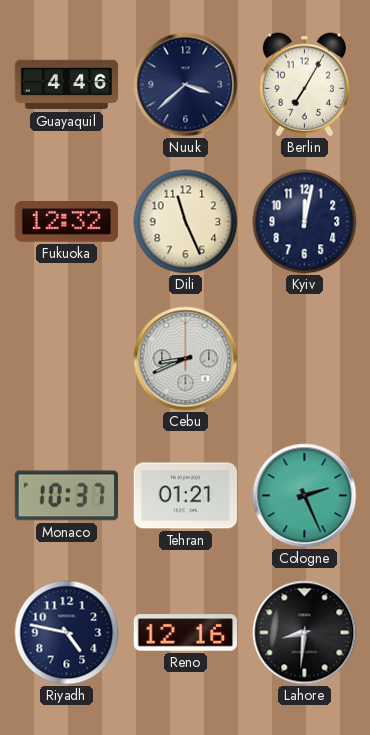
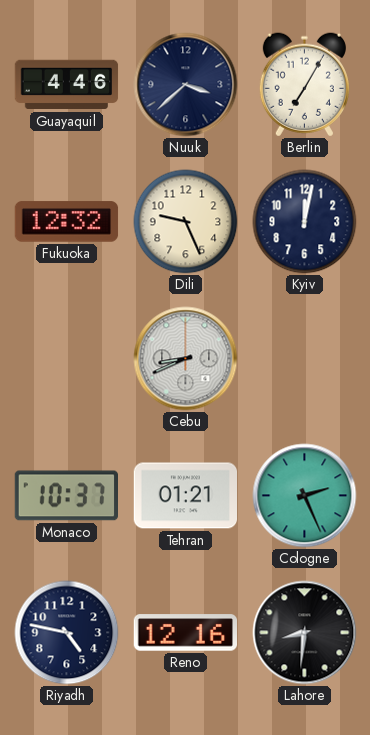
Dili: 11:26 -> 9:26 (186, 222)
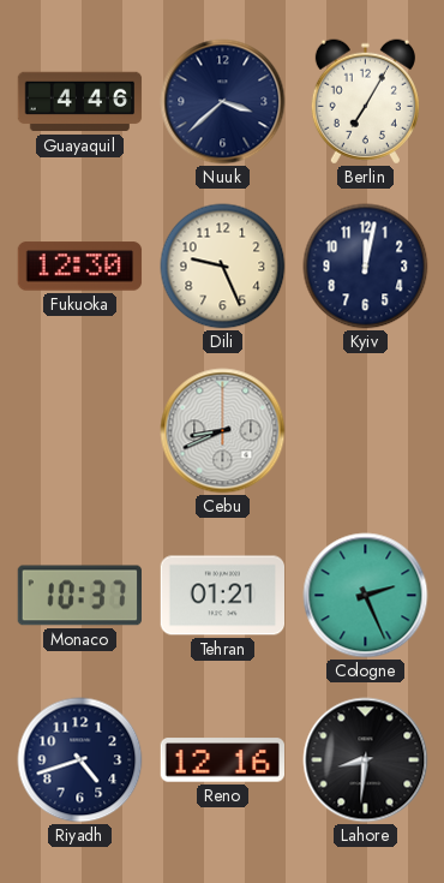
Fukuoka: 12:32 -> 12:30 (80, 267)
Riyadh: 4:47 -> 4:42 (80, 760)
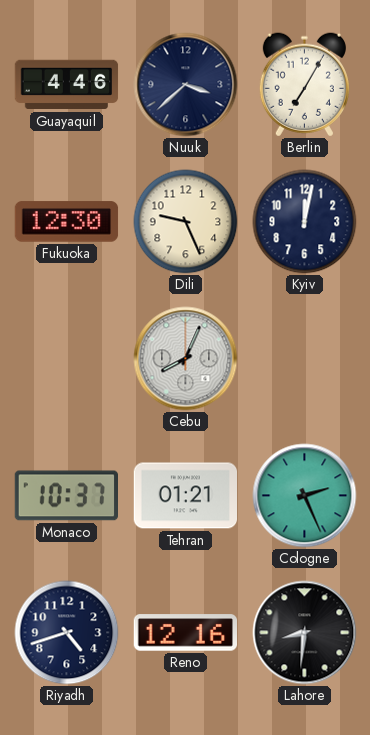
Cebu: 8:41 -> 8:04 (186, 359)
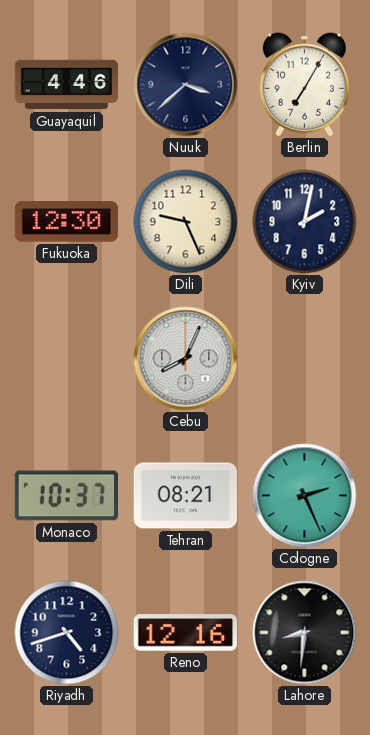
Kyiv: 12:02 -> 2:02 (305, 222)
Tehran: 01:21 -> 08:21 (185, 496)
